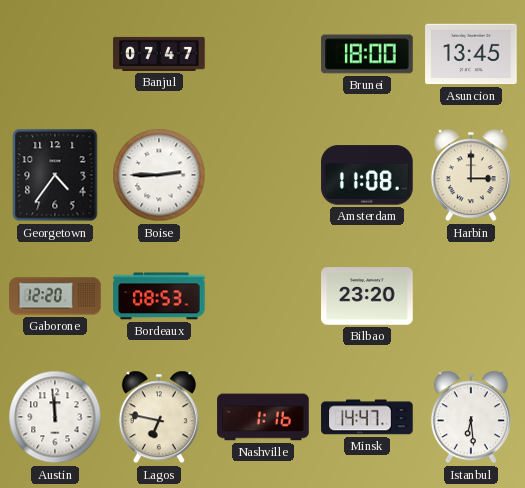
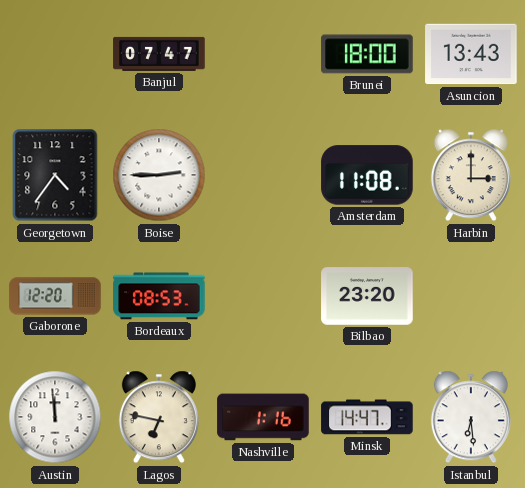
Asuncion: 13:45 -> 13:43 (471, 54)
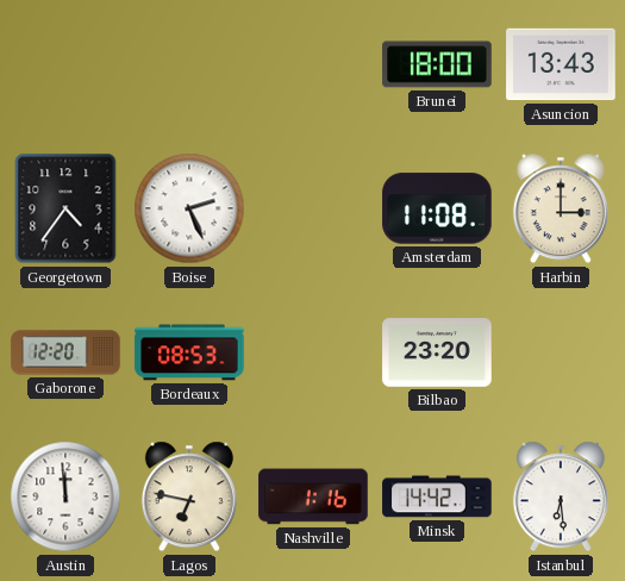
Banjul: 07:47 -> none (159, 54)
Boise: 2:45 -> 2:26 (189, 208)
Minsk: 14:47 -> 14:42 (437, 496)
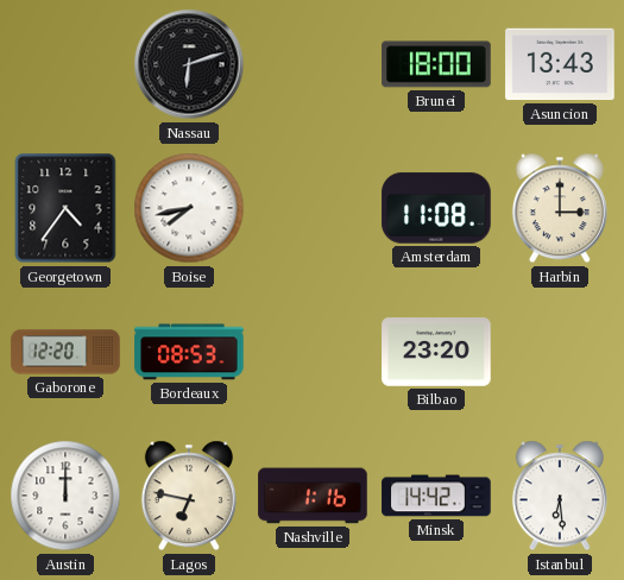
Nassau: none -> 6:12 (189, 64)
Boise: 2:26 -> 7:43 (189, 208)
Austin: 11:59 -> 12:00 (65, 496)
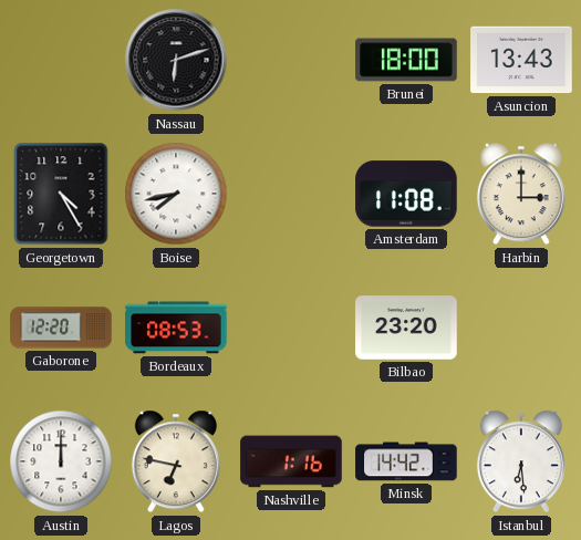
Georgetown: 4:36 -> 4:25 (61, 194)
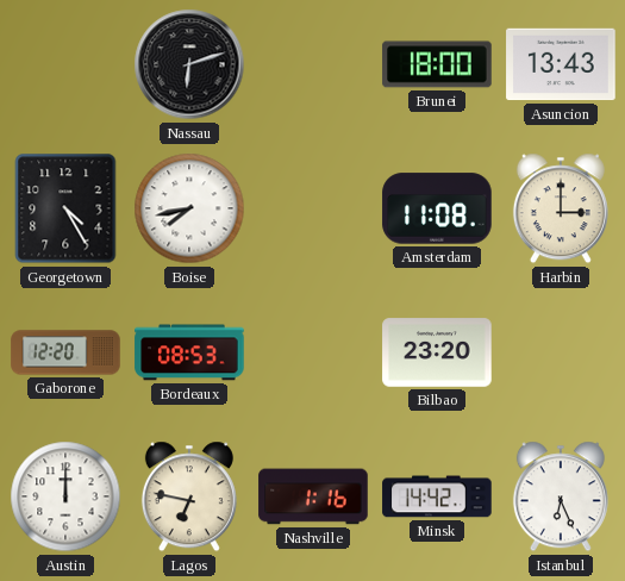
Istanbul: 6:29 -> 6:26 (561, 496)
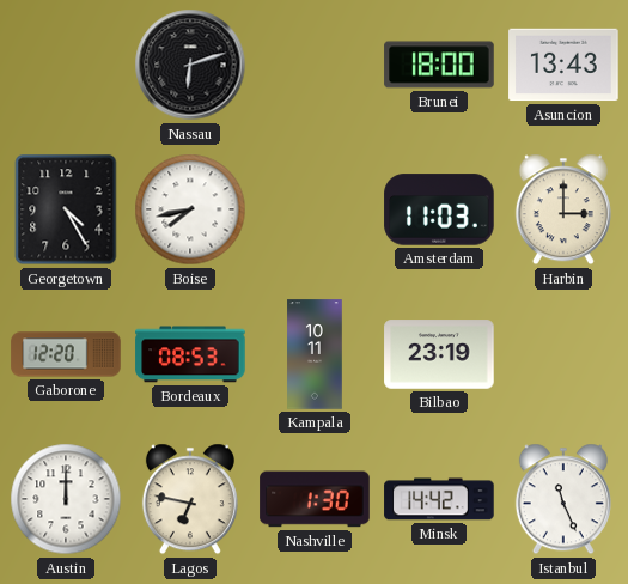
Amsterdam: 11:08 -> 11:03 (439, 209)
Kampala: none -> 10:11 (315, 354)
Bilbao: 23:20 -> 23:19 (439, 354)
Nashville: 1:16 -> 1:30 (315, 499)
Istanbul: 6:26 -> 11:26 (563, 499)
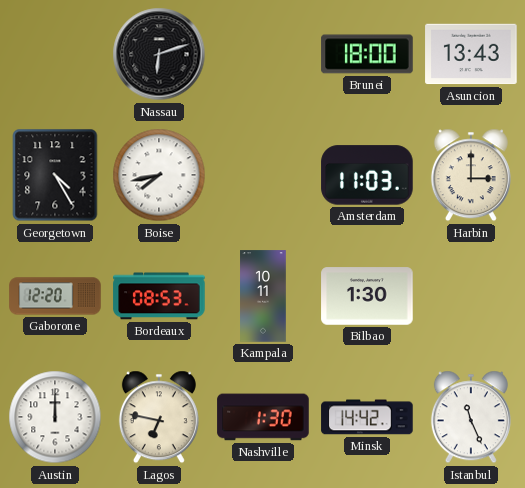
Bilbao: 23:19 -> 1:30 (367, 296)
